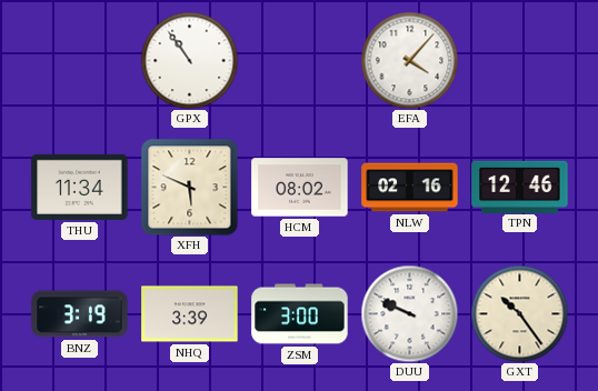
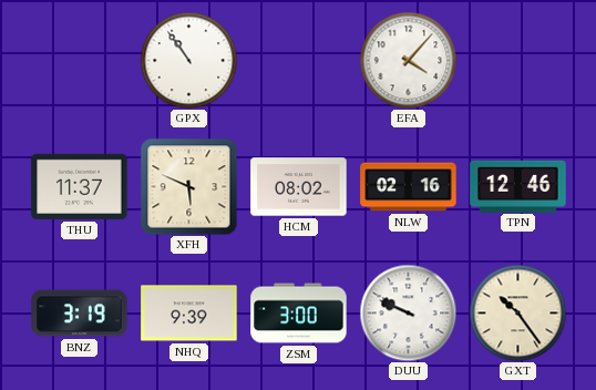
THU: 11:34 -> 11:37 (80, 186)
NHQ: 3:39 -> 9:39 (189, 314)
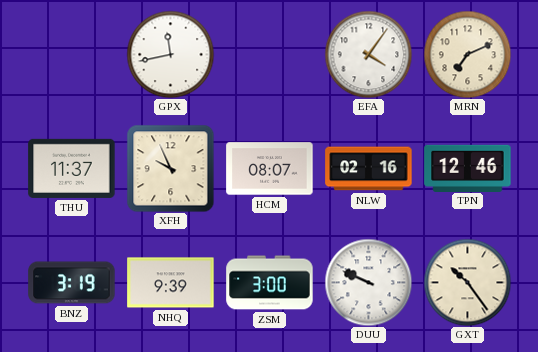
GPX: 10:54 -> 11:43 (170, 54)
EFA: 4:07 -> 4:06 (368, 54)
MRN: none -> 7:11 (467, 54)
XFH: 5:49 -> 9:56 (170, 168)
HCM: 08:02 -> 08:07 (270, 169)
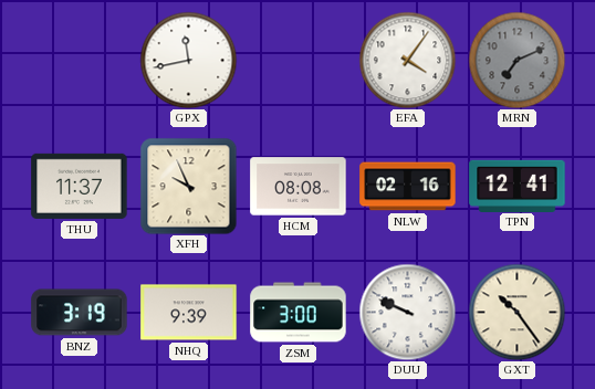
MRN dial: cream -> grey (516, 60)
HCM: 08:07 -> 08:08 (299, 187)
TPN: 12:46 -> 12:41 (518, 186)
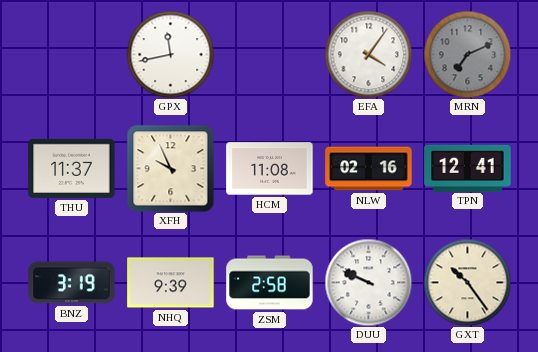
HCM: 08:08 -> 11:08 (270, 169)
ZSM: 3:00 -> 2:58 (270, 283)
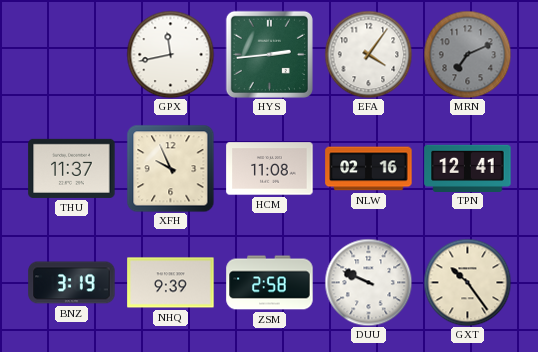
HYS: none -> 2:44 (269, 54)
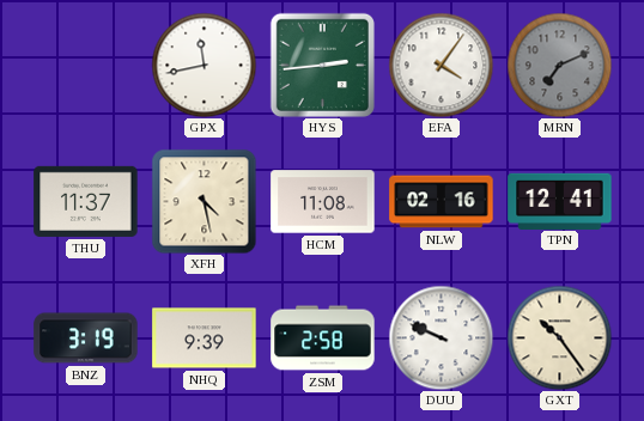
XFH: 9:56 -> 4:28 (203, 201)
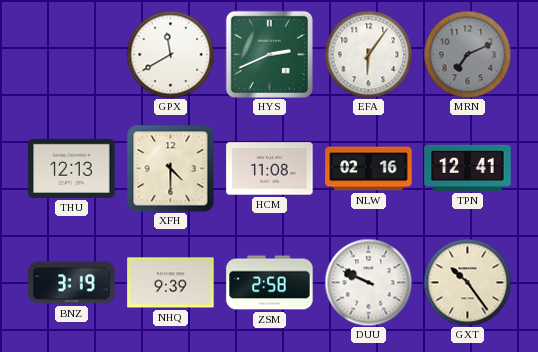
GPX: 11:43 -> 11:40 (170, 54)
HYS: 2:44 -> 2:41 (269, 54)
EFA: 4:06 -> 6:06 (368, 54)
THU: 11:37 -> 12:13 (72, 168)
XFH: 4:28 -> 4:30 (170, 168)
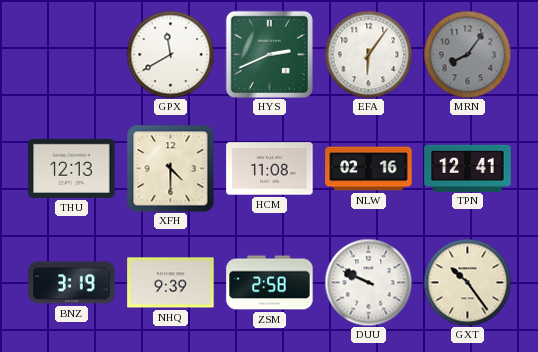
MRN: 7:11 -> 8:06 (467, 54)
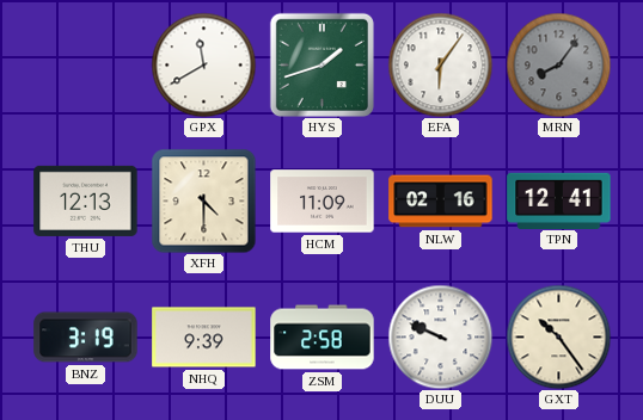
HYS: 2:41 -> 1:42 (321, 64)
HCM: 11:08 -> 11:09 (323, 202)
